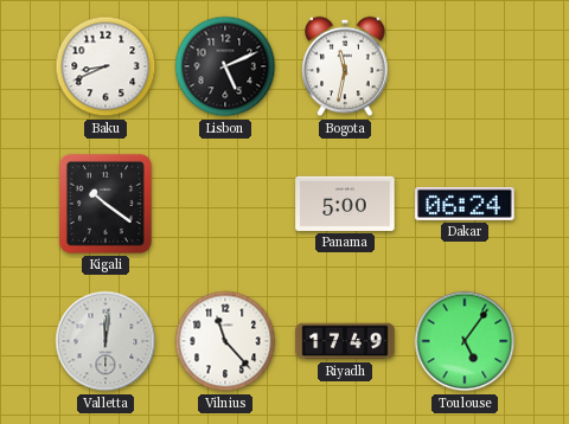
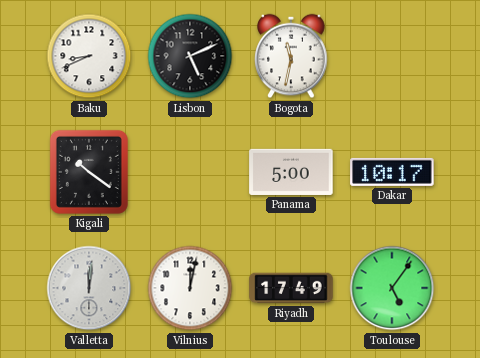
Dakar: 06:24 -> 10:17 (392, 172)
Vilnius: 11:23 -> 12:02 (190, 288)
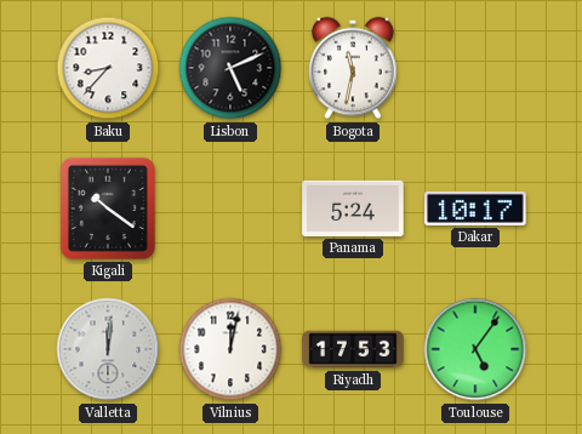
Baku: 8:41 -> 8:37 (108, 68)
Panama: 5:00 -> 5:24 (353, 209)
Riyadh: 17:49 -> 17:53 (353, 349)
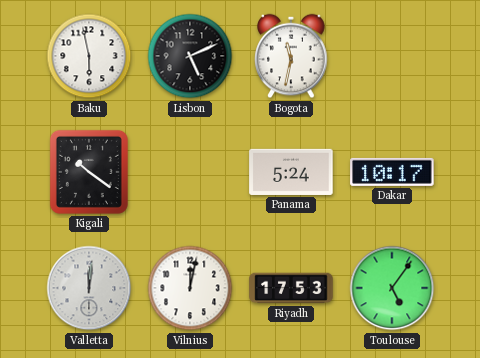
Baku: 8:37 -> 5:58 (89, 56)
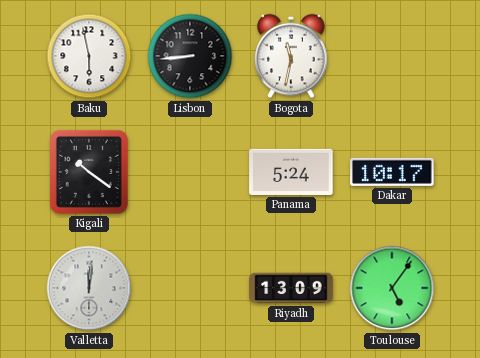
Lisbon: 5:11 -> 8:44 (190, 56)
Vilnius: 12:02 -> none (190, 288)
Riyadh: 17:53 -> 13:09 (291, 288)
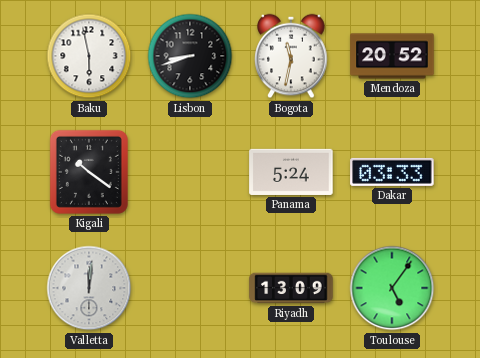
Lisbon: 8:44 -> 8:42 (190, 56)
Mendoza: none -> 20:52 (392, 56)
Dakar: 10:17 -> 03:33 (392, 172)
